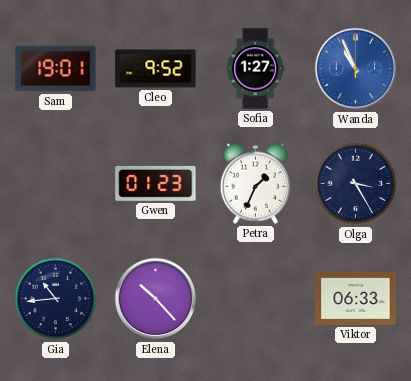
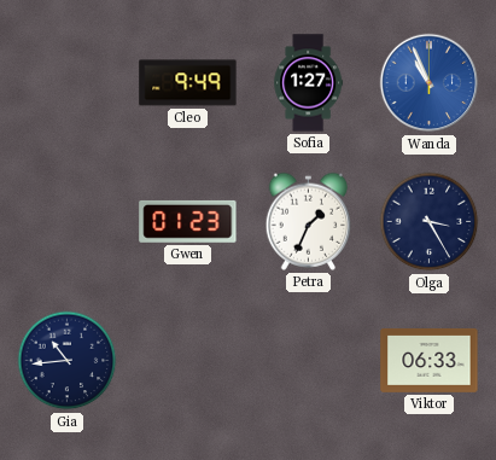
Sam: 19:01 -> none (56, 69)
Cleo: 9:52 -> 9:49 (188, 83)
Elena: 10:23 -> none (156, 299)
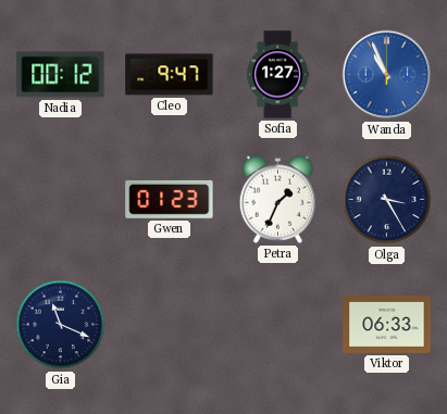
Nadia: none -> 00:12 (61, 75)
Cleo: 9:49 -> 9:47 (170, 75)
Gia: 10:44 -> 11:19 (61, 325)
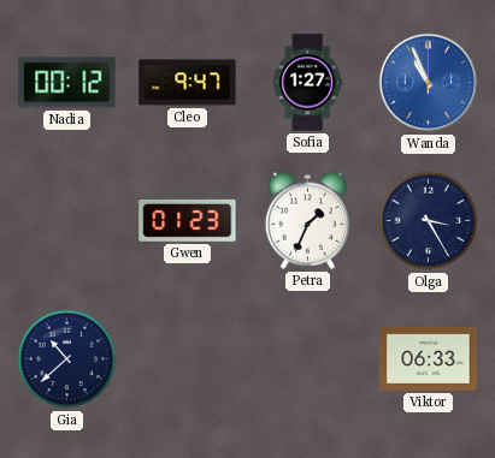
Gia: 11:19 -> 10:38 (67, 359)
